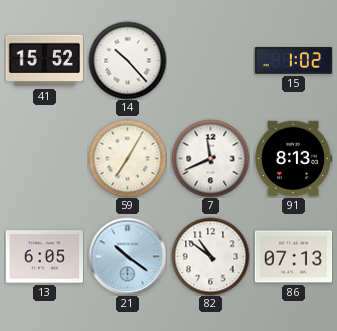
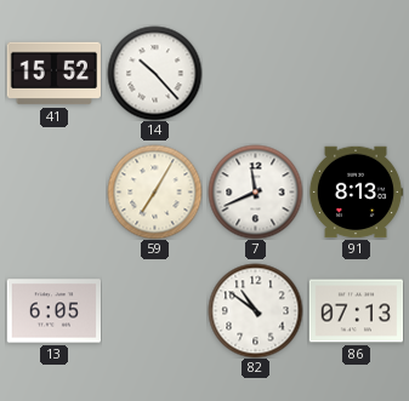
15: 1:02 -> none (293, 60)
21: 10:21 -> none (127, 256)
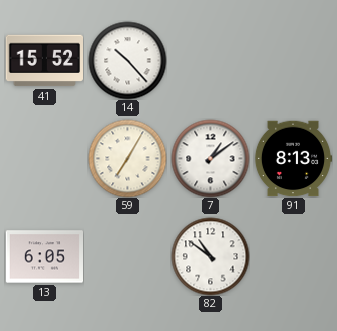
7: 11:41 -> 1:09 (210, 158)
86: 07:13 -> none (356, 311)
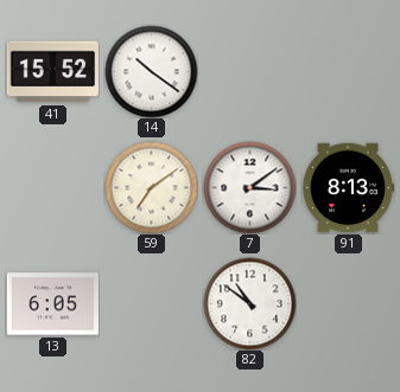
14: 10:23 -> 10:21 (151, 71)
59: 7:05 -> 7:09 (151, 187)
7: 1:09 -> 3:09 (249, 187)
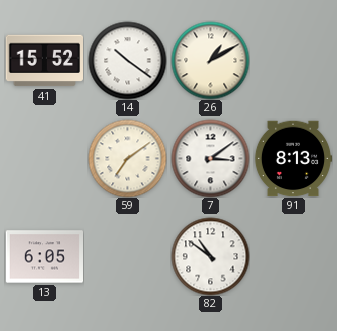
26: none -> 1:10 (210, 60)
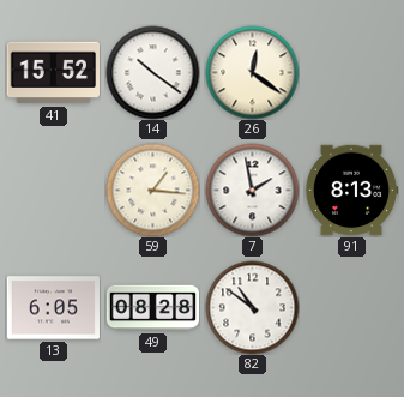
26: 1:10 -> 12:21 (252, 72)
59: 7:09 -> 1:16 (152, 190)
7: 3:09 -> 1:58 (252, 190)
49: none -> 08:28 (152, 308)
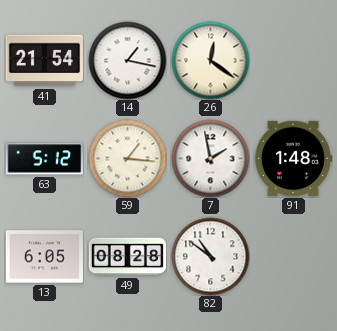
41: 15:52 -> 21:54 (44, 61)
14: 10:21 -> 1:17 (127, 60)
63: none -> 5:12 (44, 159)
91: 8:13 -> 1:48 (293, 159)
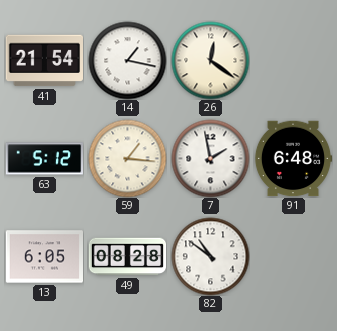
91: 1:48 -> 6:48 (293, 159)
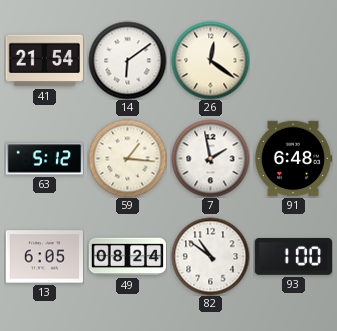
14: 1:17 -> 6:09 (127, 60)
49: 08:28 -> 08:24 (127, 257)
93: none -> 1:00 (293, 257)
